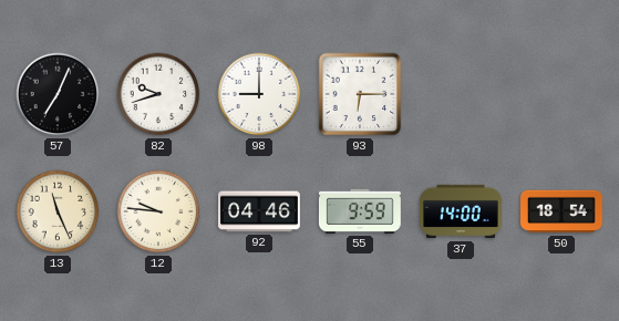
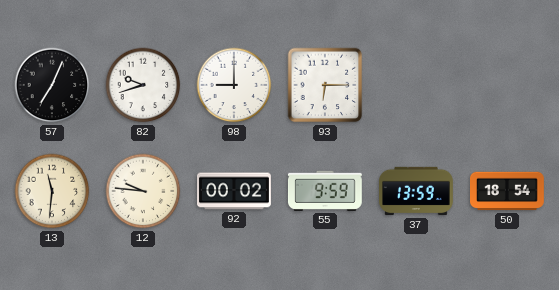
13: 11:26 -> 11:31 (52, 191)
92: 04:46 -> 00:02 (235, 191)
37: 14:00 -> 13:59 (417, 191)
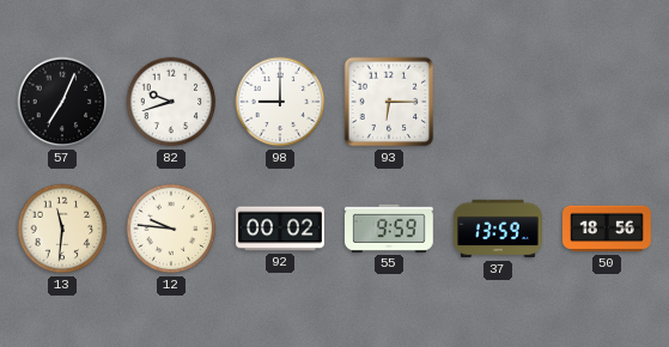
50: 18:54 -> 18:56 (608, 229)
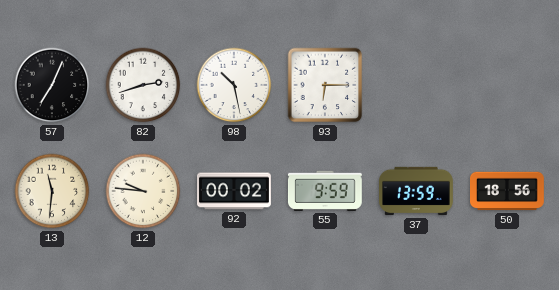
82: 9:42 -> 2:42 (143, 85)
98: 9:00 -> 10:28 (234, 85)
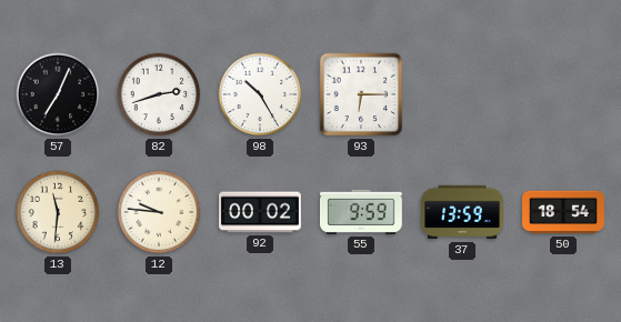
98: 10:28 -> 10:25 (260, 94)
50: 18:56 -> 18:54 (564, 212)
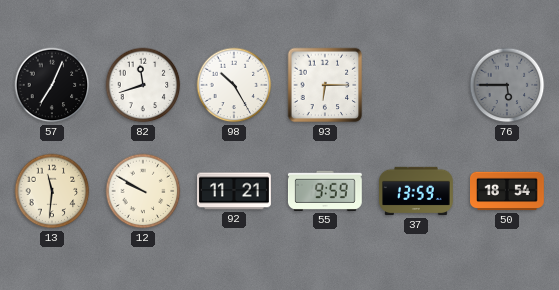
82: 2:42 -> 11:42 (143, 85)
76: none -> 5:45 (507, 85)
12: 9:46 -> 9:50 (143, 191)
92: 00:02 -> 11:21 (235, 191)
